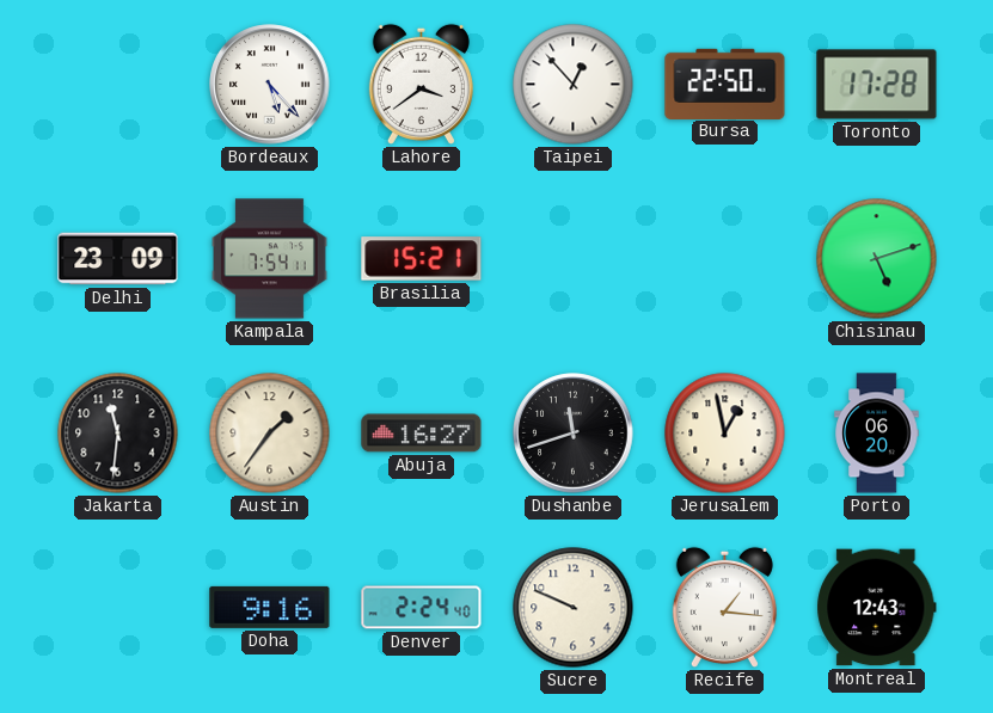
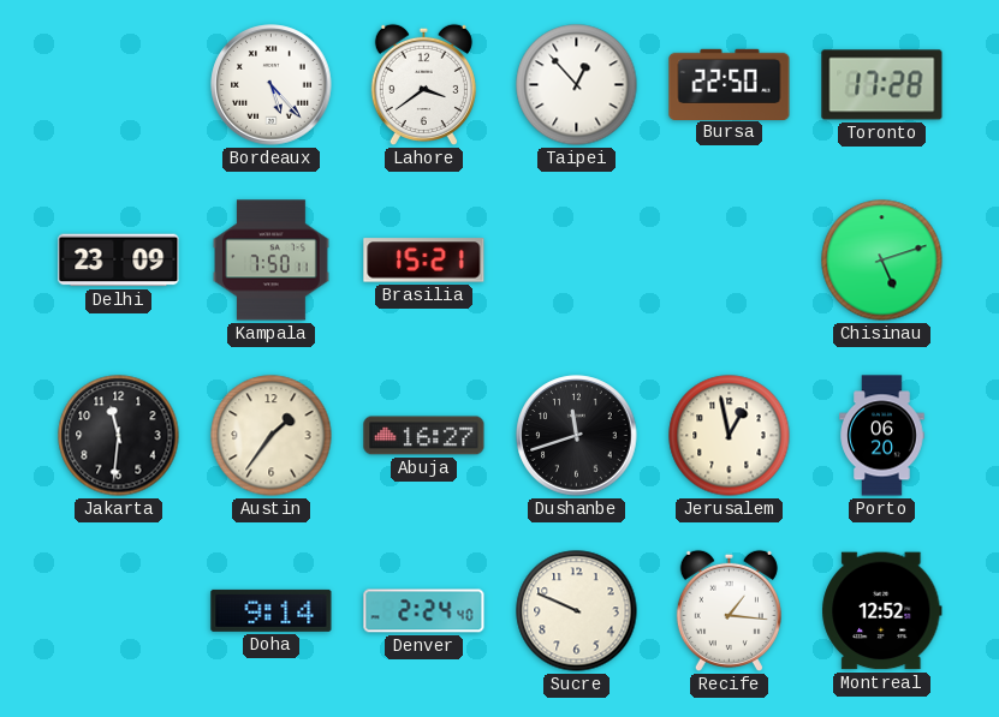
Kampala: 7:54 -> 7:50 (272, 261)
Doha: 9:16 -> 9:14 (272, 610)
Montreal: 12:43 -> 12:52 (882, 611)
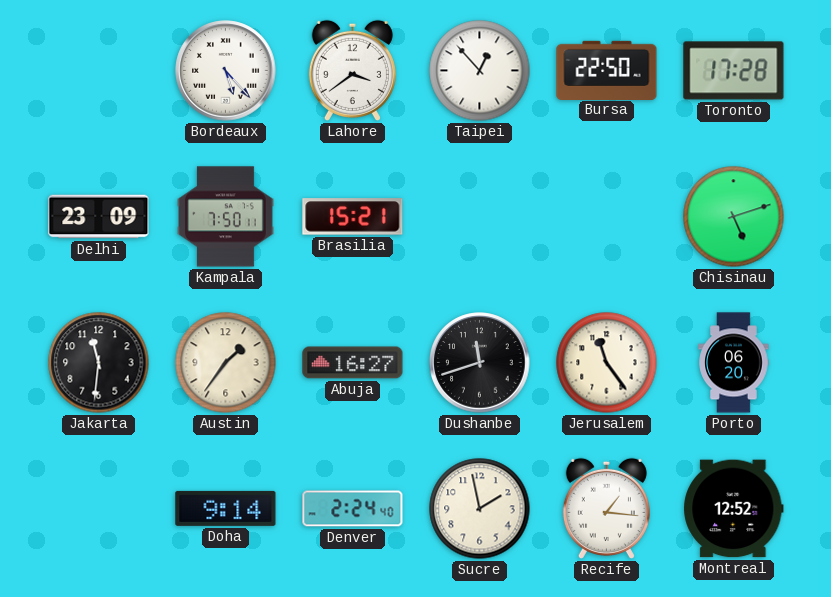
Jerusalem: 12:58 -> 11:24 (607, 363)
Sucre: 9:49 -> 1:58 (480, 509)
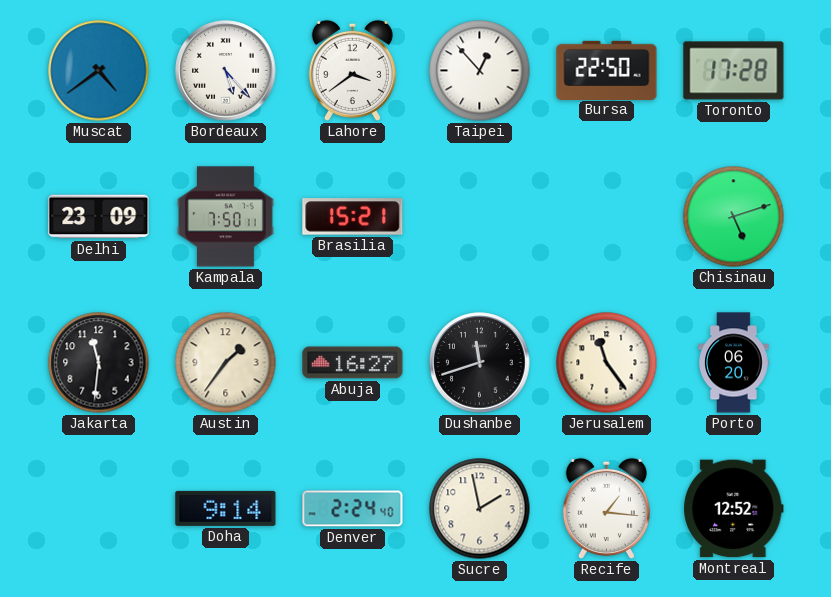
Muscat: none -> 4:39 (99, 71)
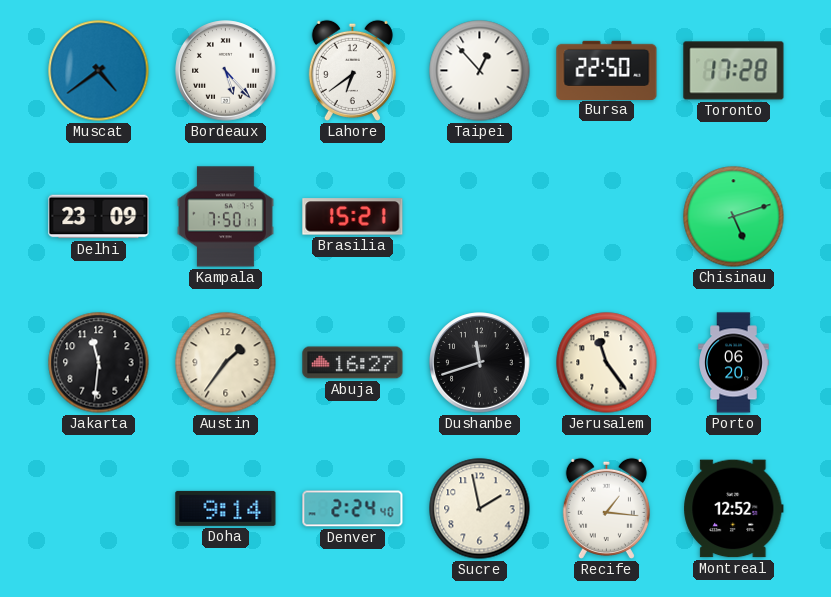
Lahore: 3:39 -> 6:39 (352, 70)
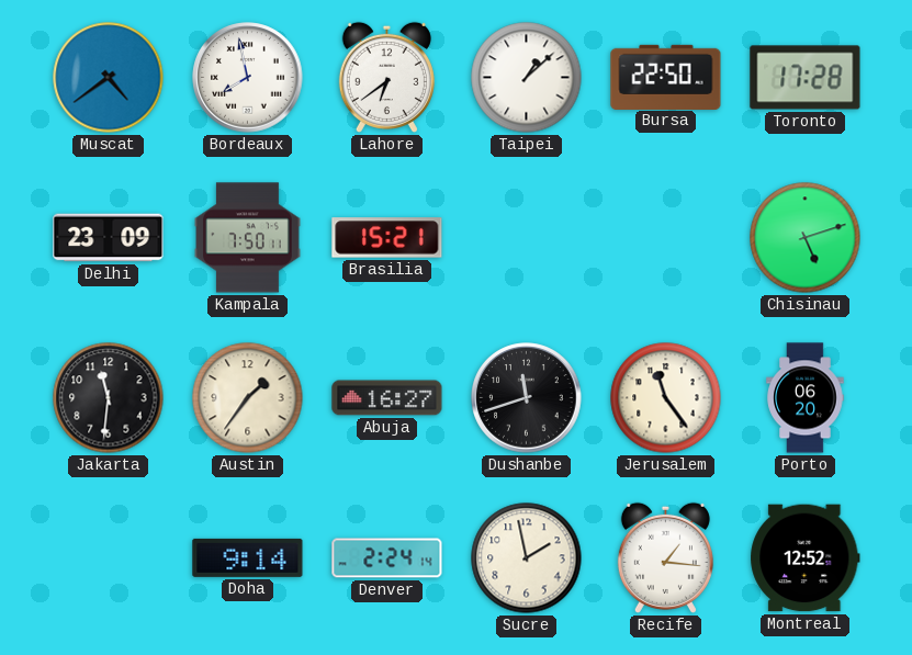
Bordeaux: 5:23 -> 7:58 (248, 78)
Taipei: 12:53 -> 1:08 (527, 78)
Denver: 2:24:40 -> 2:24:14 (387, 558)
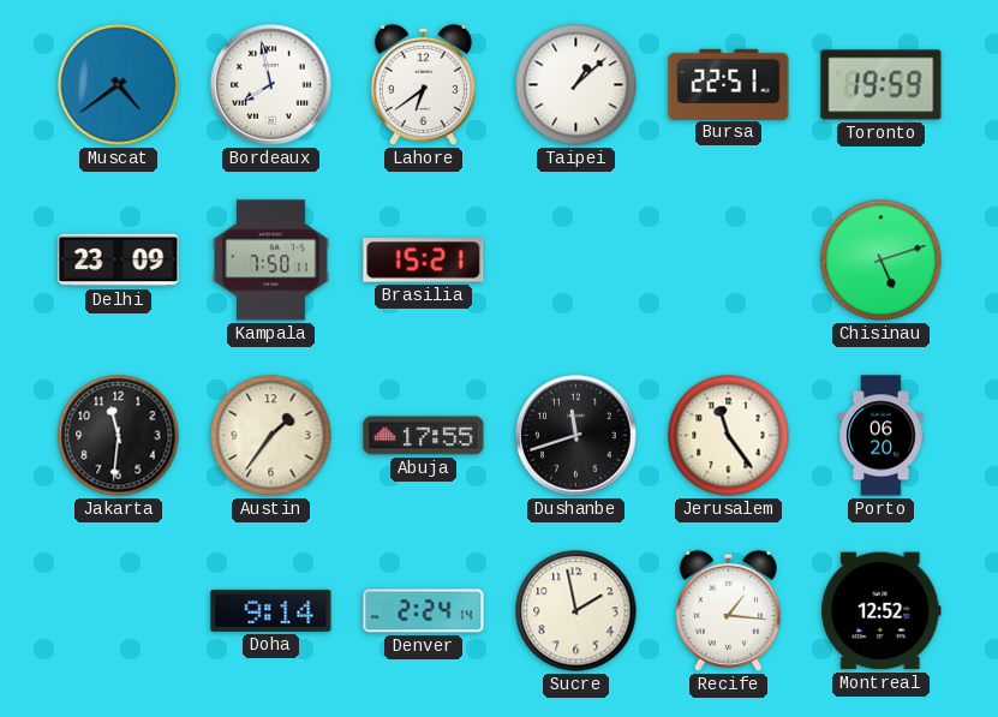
Bursa: 22:50 -> 22:51 (729, 84)
Toronto: 17:28 -> 19:59 (882, 85)
Abuja: 16:27 -> 17:55 (424, 436)
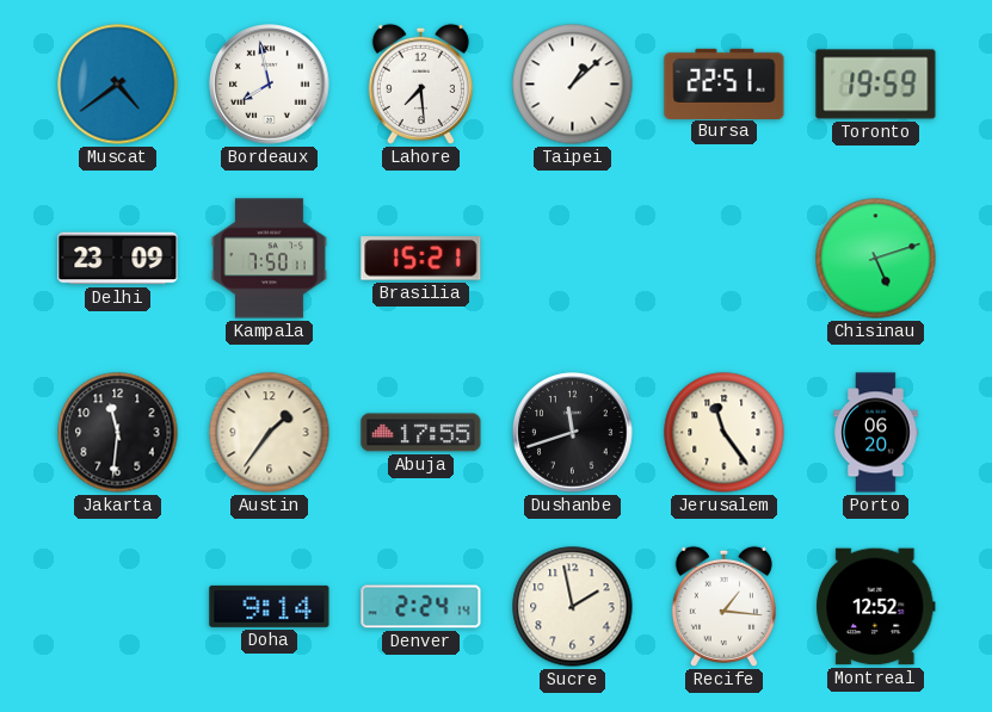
Lahore: 6:39 -> 7:29 (420, 83)
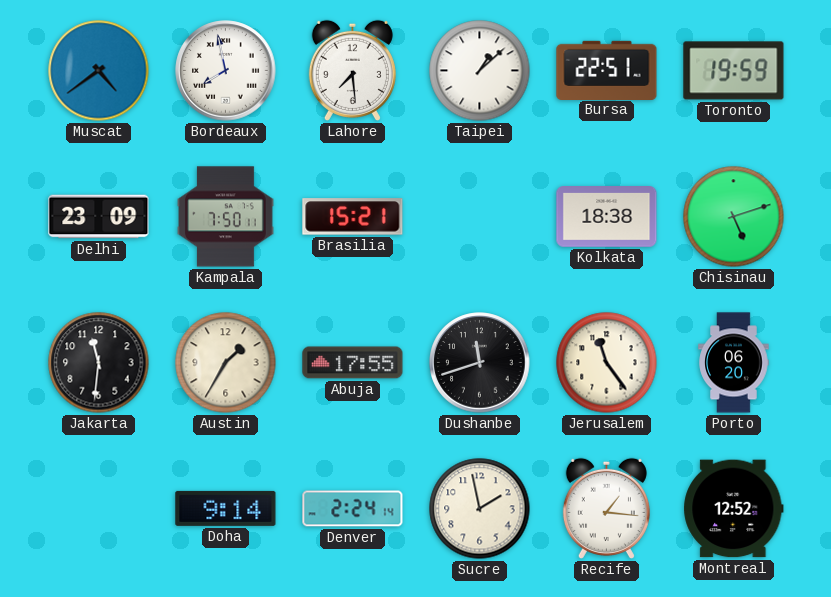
Kolkata: none -> 18:38 (607, 217)
Austin: 1:36 -> 1:35 (226, 363)
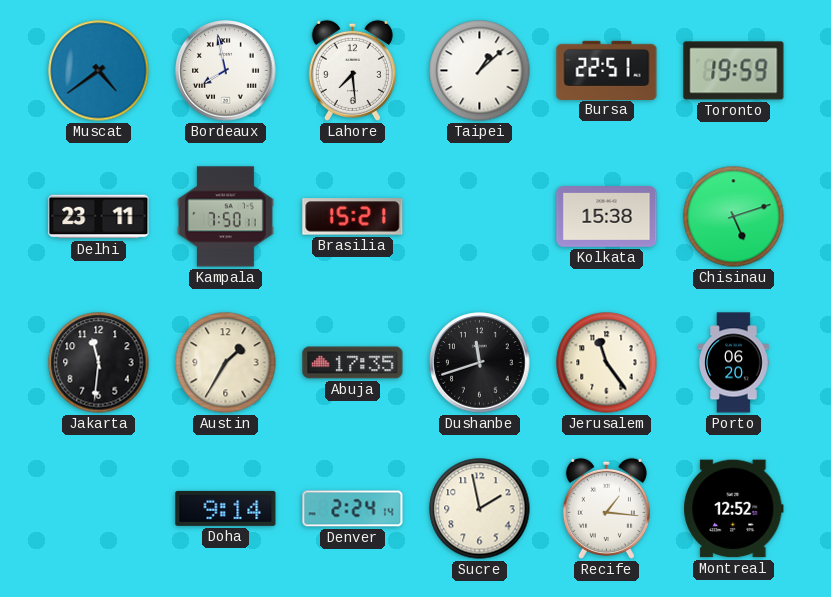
Delhi: 23:09 -> 23:11 (99, 217)
Kolkata: 18:38 -> 15:38 (607, 217)
Abuja: 17:55 -> 17:35 (353, 363)
